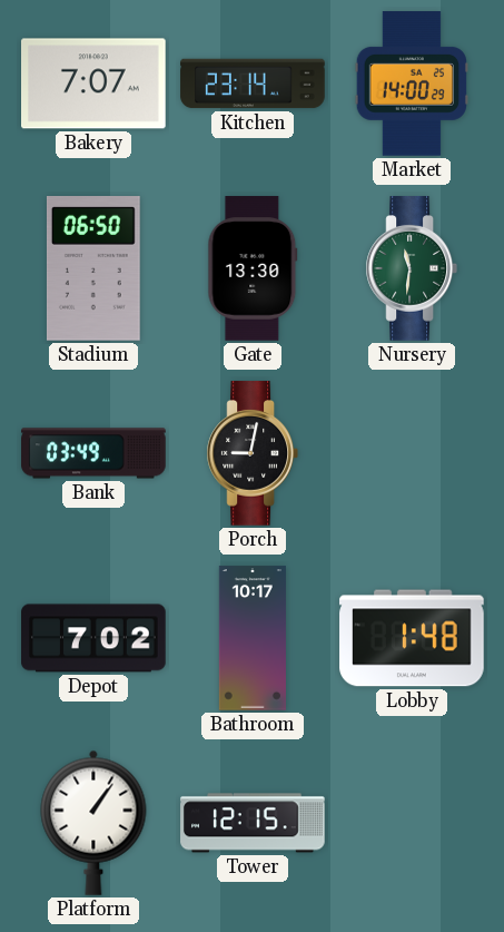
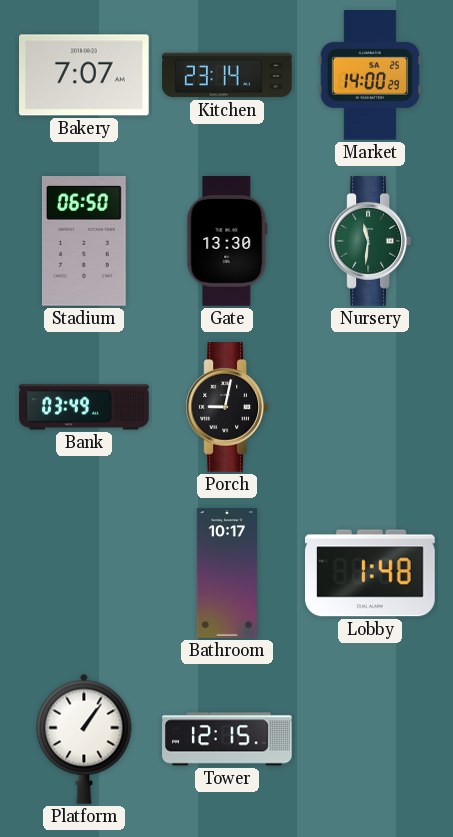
Depot: 7:02 -> none (93, 638)
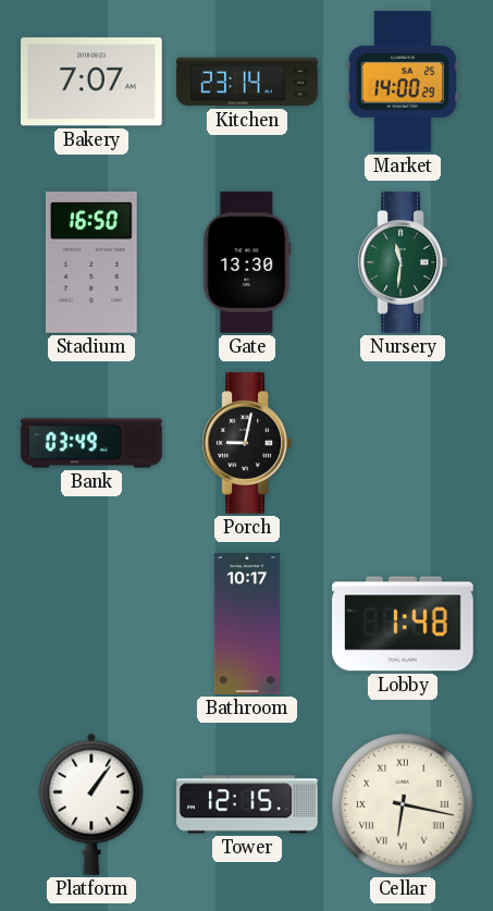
Stadium: 06:50 -> 16:50 (91, 263)
Cellar: none -> 6:17 (403, 804)
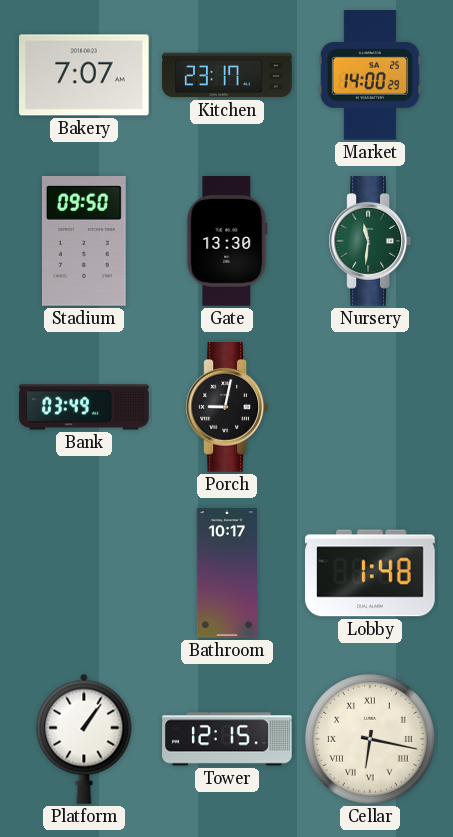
Kitchen: 23:14 -> 23:17 (227, 75)
Stadium: 16:50 -> 09:50 (84, 242)
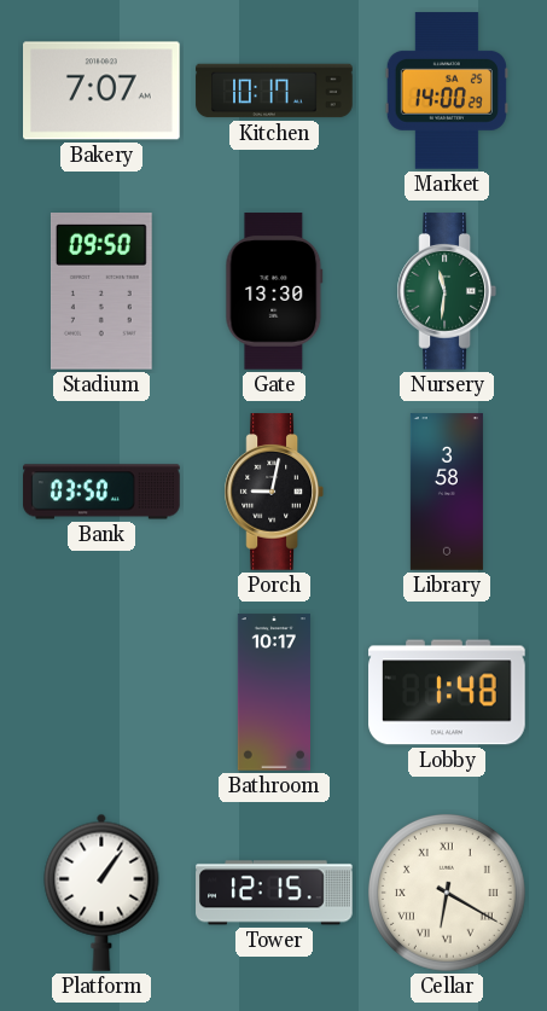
Kitchen: 23:17 -> 10:17 (274, 91)
Bank: 03:49 -> 03:50 (101, 492)
Library: none -> 3:58 (447, 492)
Cellar: 6:17 -> 6:20 (447, 893)
